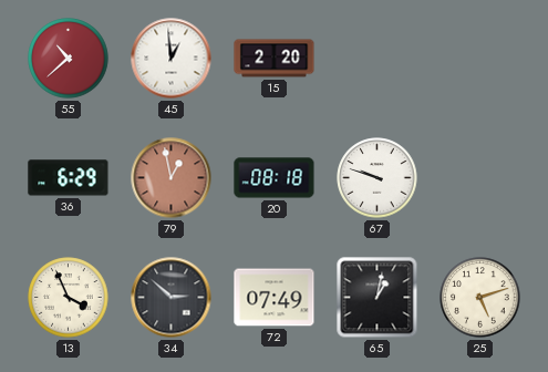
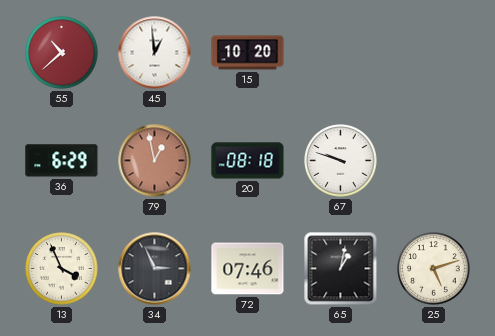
15: 2:20 -> 10:20 (248, 53)
34: 2:52 -> 2:56 (155, 269)
72: 07:49 -> 07:46 (248, 269)
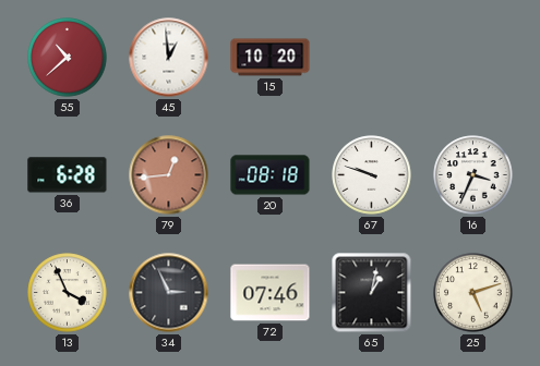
36: 6:29 -> 6:28 (68, 175)
79: 12:58 -> 12:44 (169, 175)
16: none -> 3:34 (473, 175)
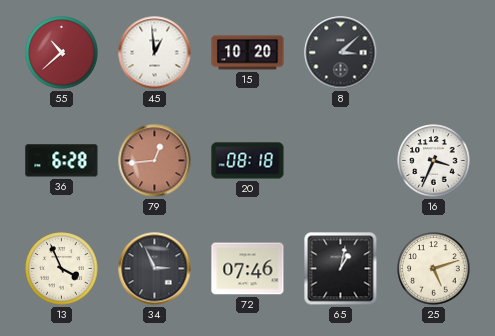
8: none -> 3:08 (341, 53)
67: 9:48 -> none (372, 175)
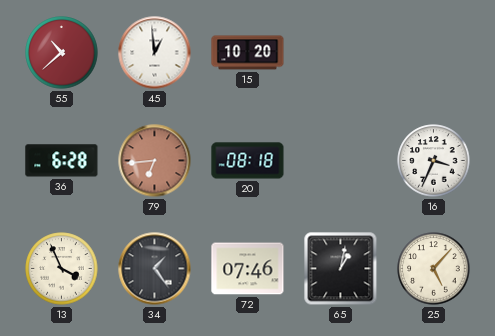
8: 3:08 -> none (341, 53)
79: 12:44 -> 6:44 (155, 161)
34: 2:56 -> 1:24 (155, 269)
25: 5:12 -> 5:07 (434, 269)
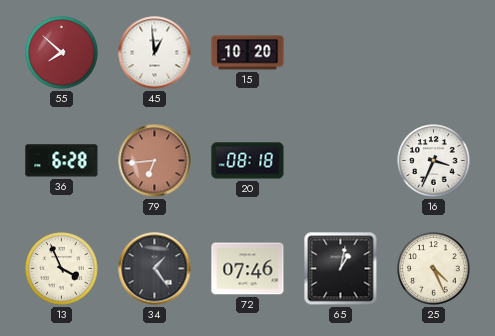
55: 10:38 -> 7:52 (62, 53)
25: 5:07 -> 4:26 (434, 269)
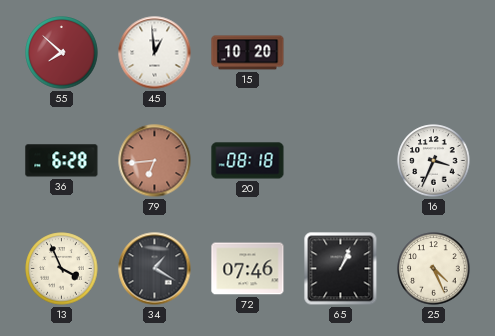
34: 1:24 -> 1:20 (155, 269)
65: 1:02 -> 1:04 (341, 269)
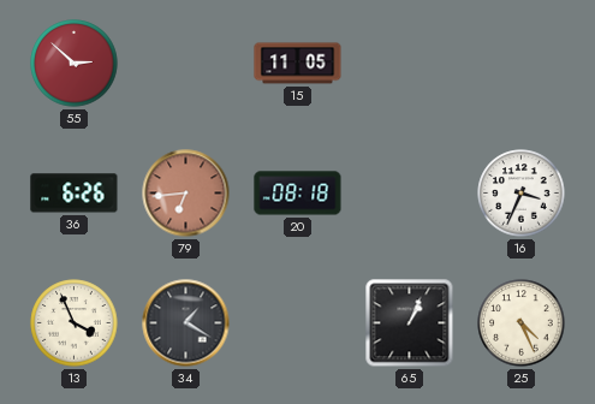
55: 7:52 -> 2:52 (75, 64)
45: 12:59 -> none (155, 53)
15: 10:20 -> 11:05 (298, 64)
36: 6:28 -> 6:26 (75, 194)
72: 07:46 -> none (248, 269)
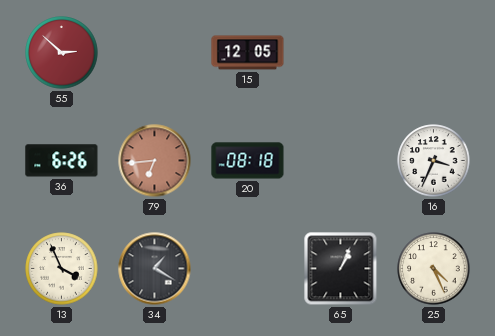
15: 11:05 -> 12:05 (248, 53)
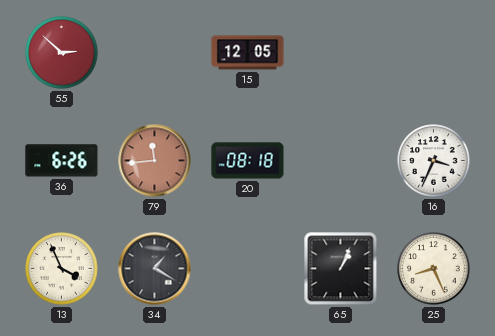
79: 6:44 -> 11:44 (155, 161)
25: 4:26 -> 8:26 (434, 269)
